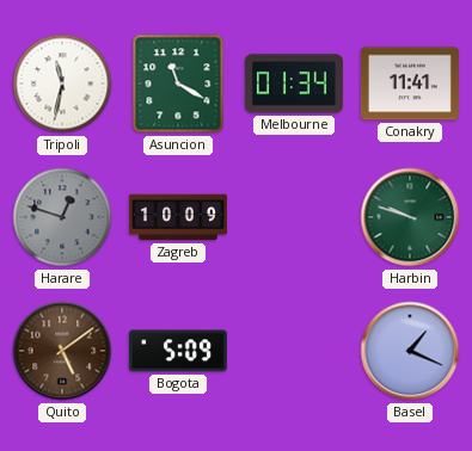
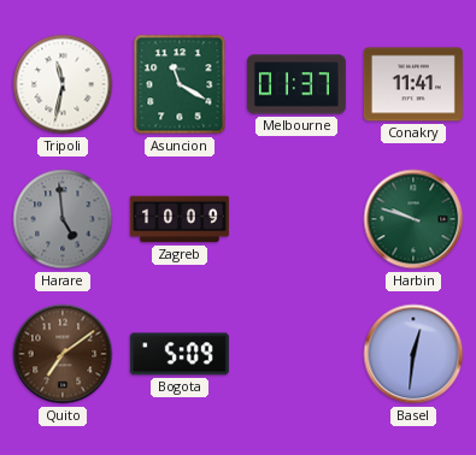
Melbourne: 01:34 -> 01:37 (296, 84)
Harare: 12:48 -> 4:59 (63, 219)
Quito: 5:09 -> 7:09 (63, 354)
Basel: 1:19 -> 12:31 (413, 354)
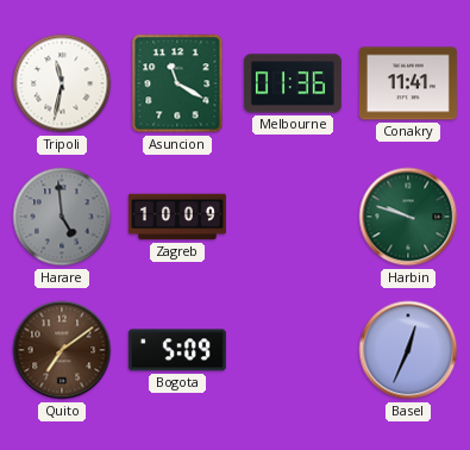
Melbourne: 01:37 -> 01:36 (293, 83)
Basel: 12:31 -> 12:34 (408, 350)
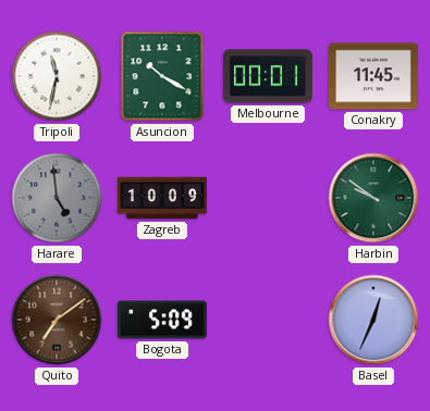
Asuncion: 11:20 -> 10:20 (162, 76)
Melbourne: 01:36 -> 00:01 (268, 76)
Conakry: 11:41 -> 11:45 (373, 76)
Harbin: 9:48 -> 9:51 (373, 198)
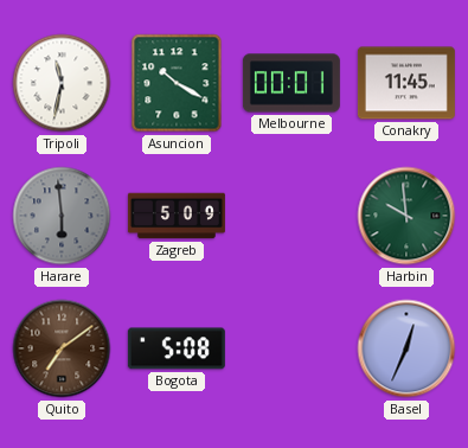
Harare: 4:59 -> 5:59 (62, 216)
Zagreb: 10:09 -> 5:09 (177, 216)
Harbin: 9:51 -> 9:59 (406, 216)
Bogota: 5:09 -> 5:08 (177, 348)
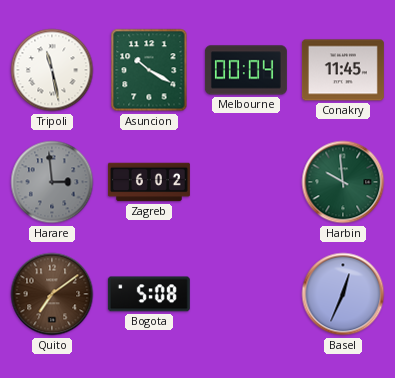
Tripoli: 11:32 -> 11:28 (52, 70)
Melbourne: 00:01 -> 00:04 (246, 70)
Harare: 5:59 -> 2:59 (52, 182)
Zagreb: 5:09 -> 6:02 (149, 182)
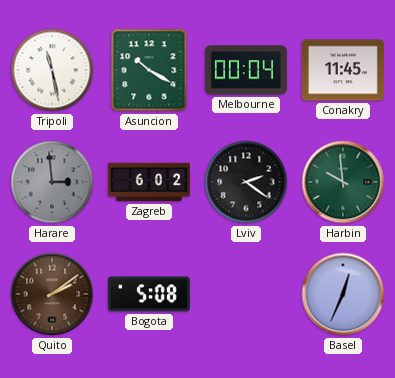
Lviv: none -> 2:21 (246, 182)
Quito: 7:09 -> 2:09 (52, 294)
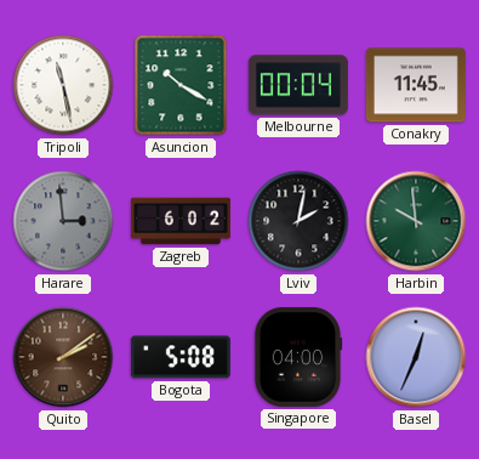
Lviv: 2:21 -> 2:02 (298, 221)
Singapore: none -> 04:00 (298, 357)
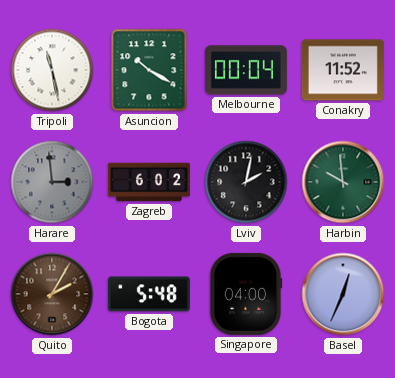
Conakry: 11:45 -> 11:52 (343, 70)
Quito: 2:09 -> 2:05 (52, 294)
Bogota: 5:08 -> 5:48 (149, 294)
